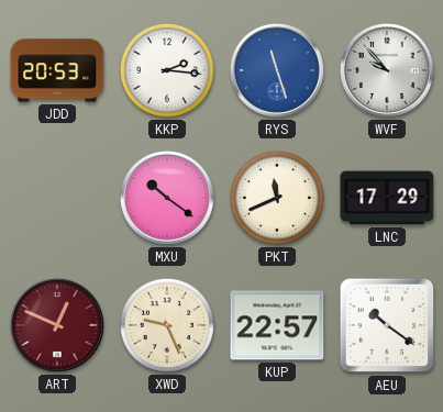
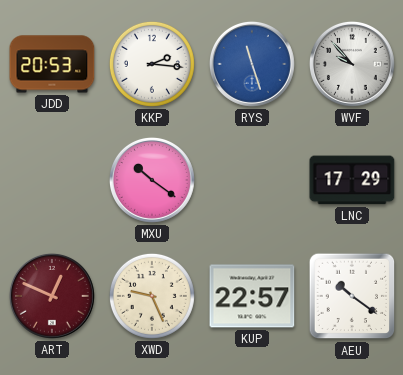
PKT: 11:41 -> none (277, 198)
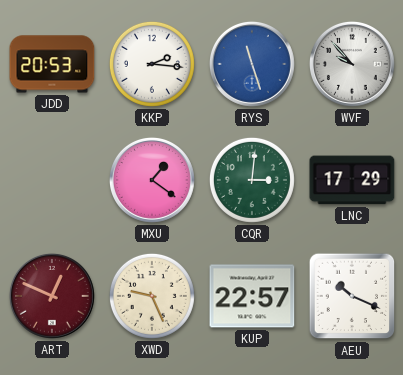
MXU: 10:21 -> 1:21 (152, 180)
CQR: none -> 3:01 (252, 180)
AEU: 10:21 -> 10:19 (352, 296)
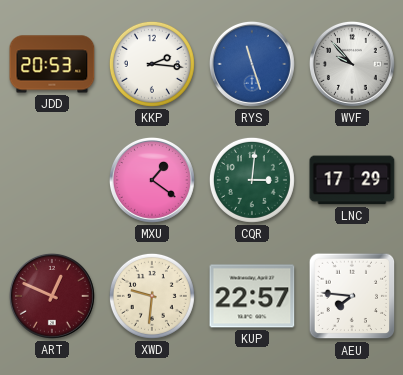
XWD: 9:26 -> 9:31 (152, 296)
AEU: 10:19 -> 7:46 (352, 296)
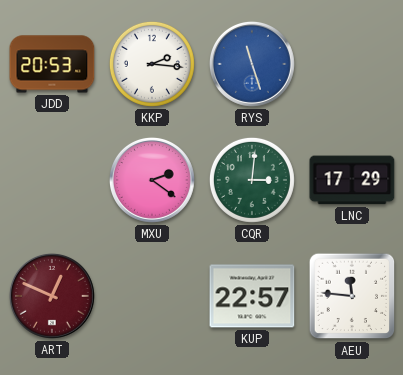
WVF: 9:53 -> none (352, 64)
MXU: 1:21 -> 2:21 (152, 180)
XWD: 9:31 -> none (152, 296)
AEU: 7:46 -> 11:46 (352, 296)
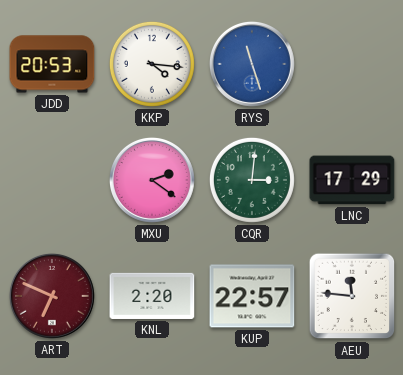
KKP: 2:16 -> 4:16 (152, 64)
ART: 12:49 -> 6:49 (52, 296)
KNL: none -> 2:20 (152, 296)
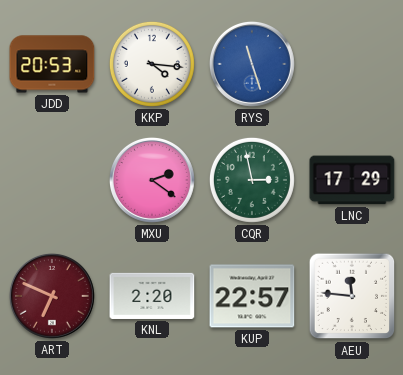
CQR: 3:01 -> 2:58 (252, 180)
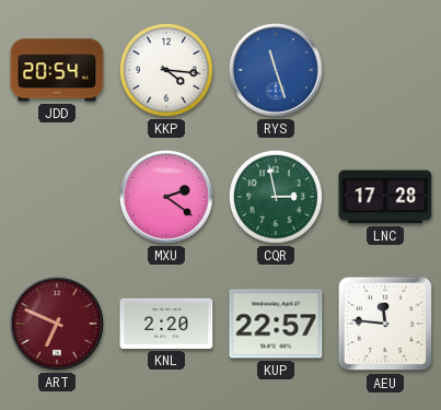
JDD: 20:53 -> 20:54 (57, 70)
LNC: 17:29 -> 17:28 (385, 197)
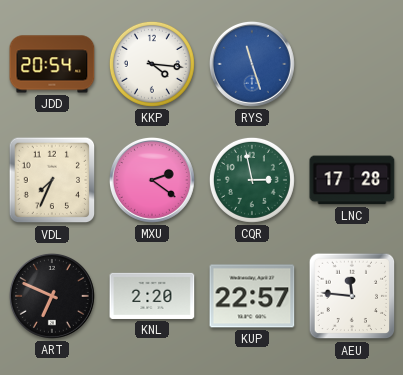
VDL: none -> 7:34 (52, 180)
ART dial: burgundy -> black (52, 296)
